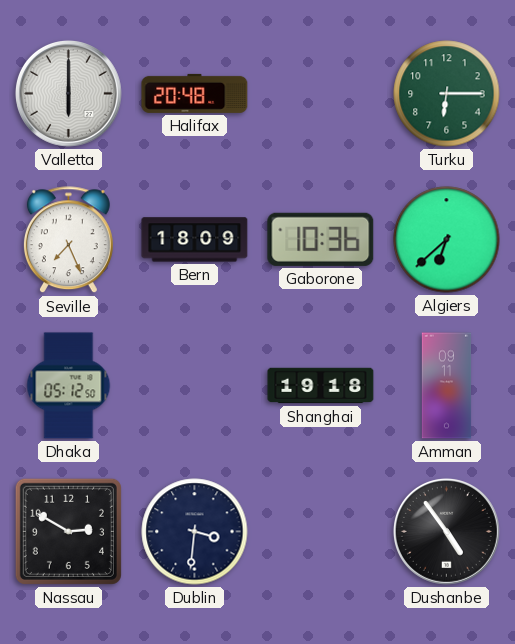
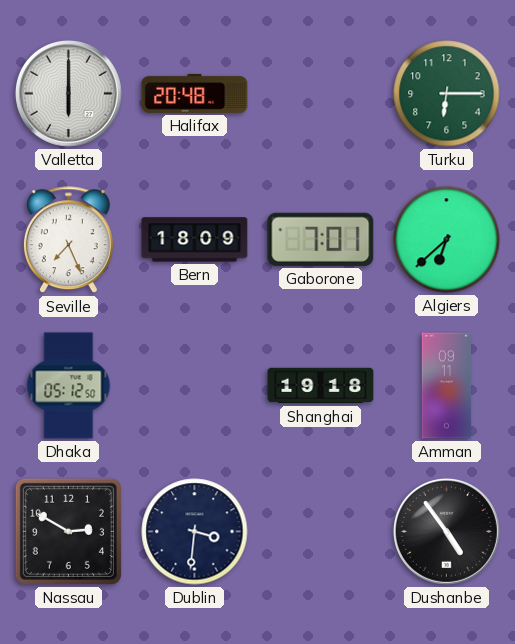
Gaborone: 10:36 -> 7:01 (321, 239)
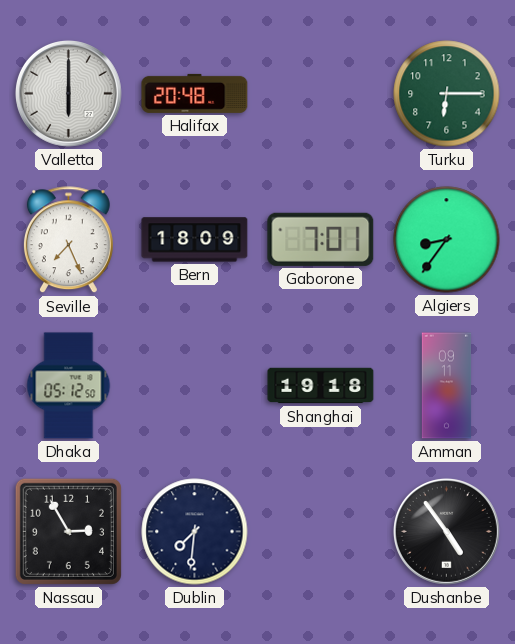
Algiers: 6:38 -> 8:36 (447, 240)
Nassau: 2:50 -> 2:55 (68, 531)
Dublin: 3:31 -> 7:31 (195, 532)
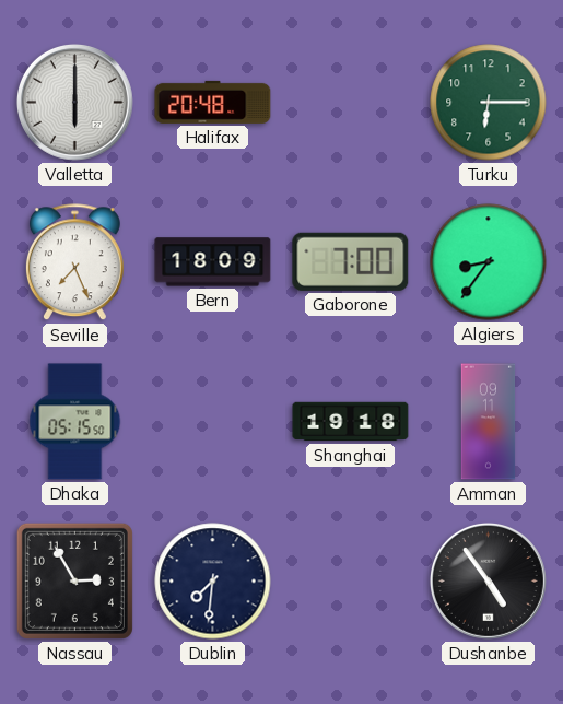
Gaborone: 7:01 -> 7:00 (351, 261)
Dhaka: 05:12 -> 05:15 (75, 422)
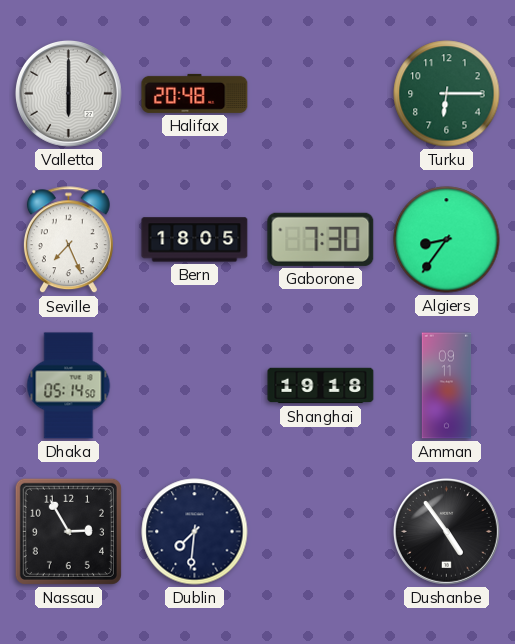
Bern: 18:09 -> 18:05 (195, 240)
Gaborone: 7:00 -> 7:30 (321, 239)
Dhaka: 05:15 -> 05:14 (69, 386)
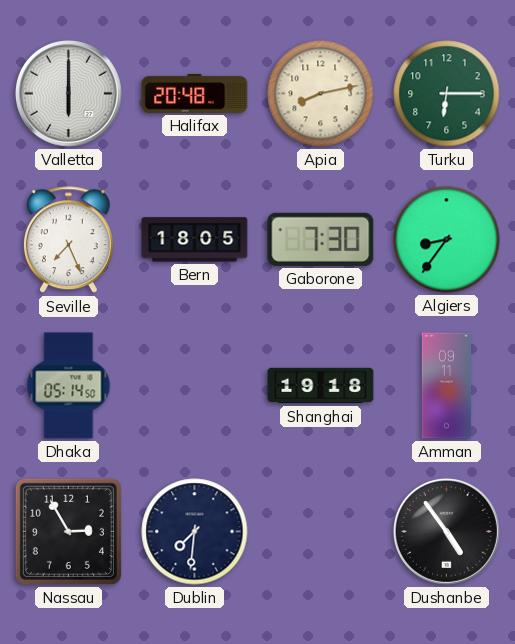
Apia: none -> 8:13 (321, 94)
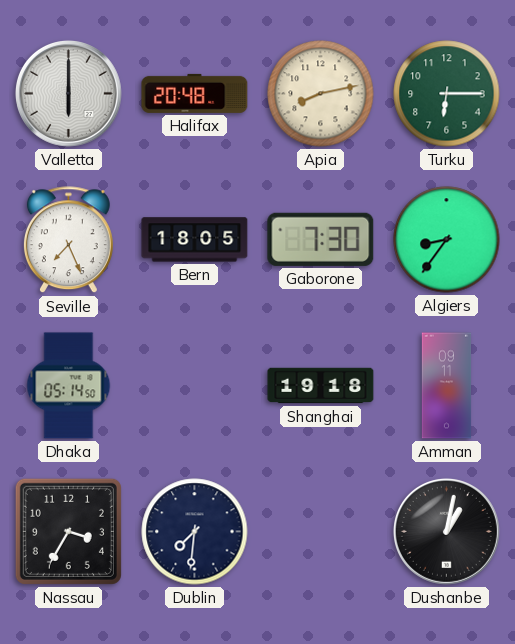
Nassau: 2:55 -> 3:35 (68, 531)
Dushanbe: 4:54 -> 1:02 (446, 531)
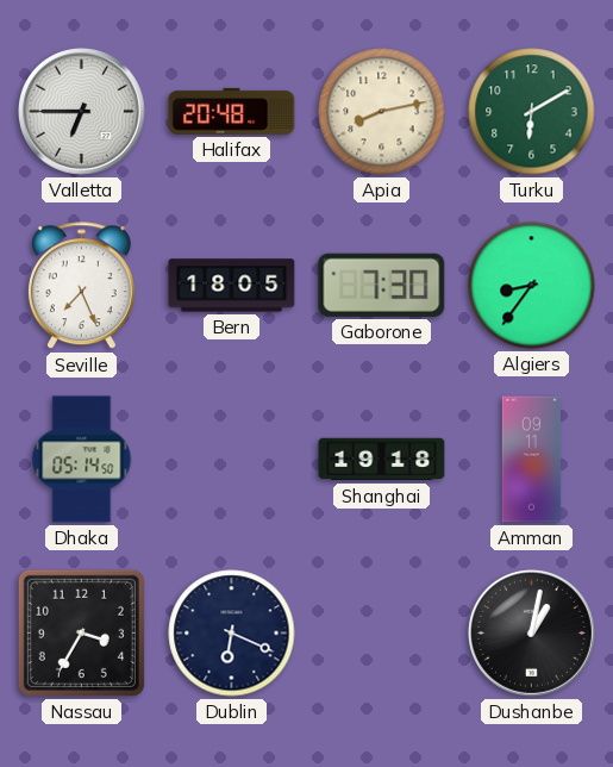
Valletta: 6:00 -> 6:45 (81, 111)
Turku: 6:15 -> 6:10 (532, 112)
Dublin: 7:31 -> 6:19 (232, 634)
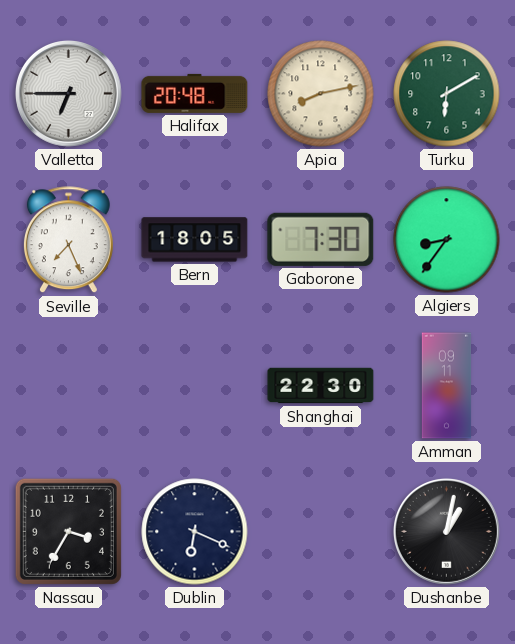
Dhaka: 05:14 -> none (82, 460)
Shanghai: 19:18 -> 22:30 (321, 386)
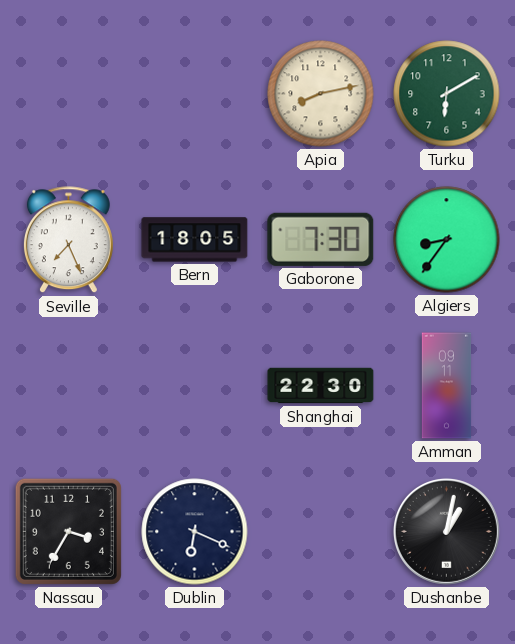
Valletta: 6:45 -> none (68, 93)
Halifax: 20:48 -> none (195, 93)
